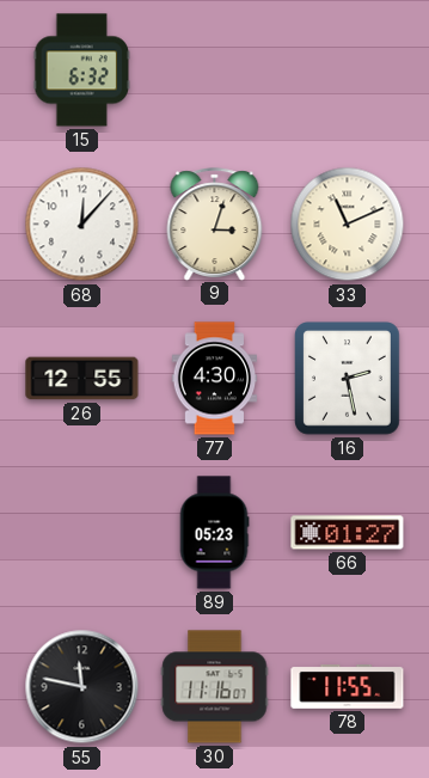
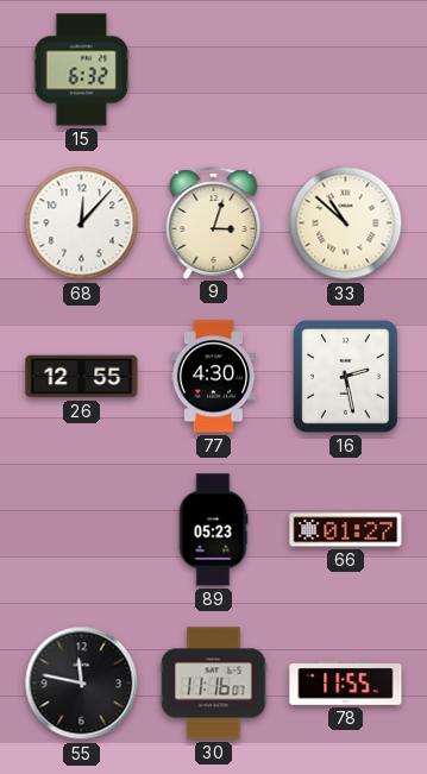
33: 11:11 -> 10:52 (346, 224)
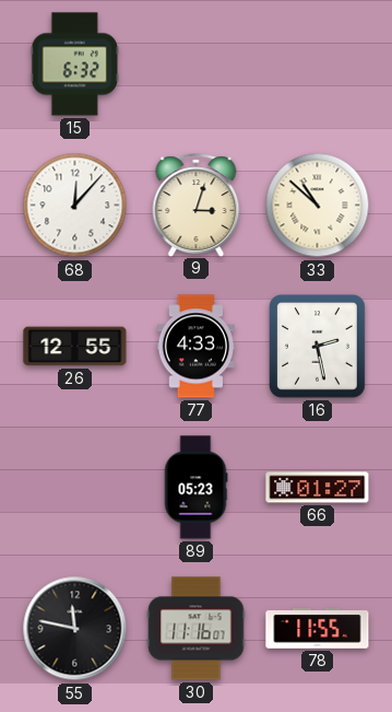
77: 4:30 -> 4:33 (197, 347)
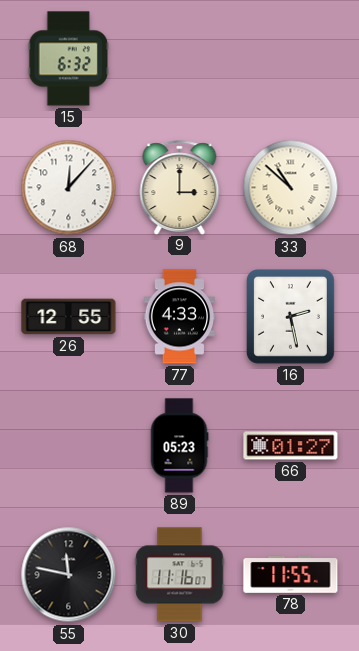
9: 3:03 -> 3:00 (180, 187)
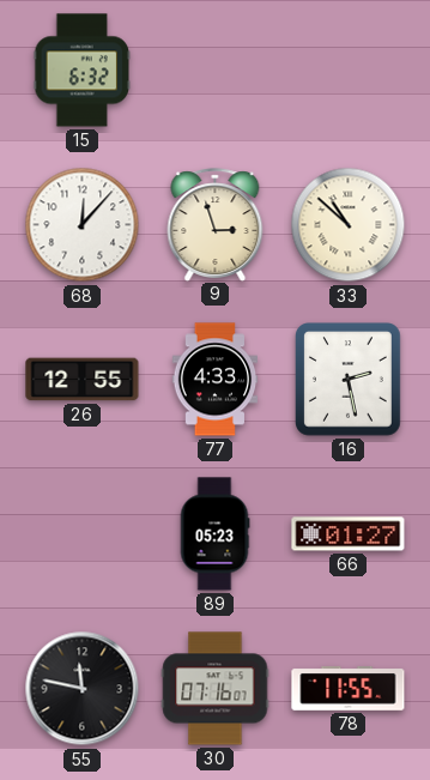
9: 3:00 -> 2:57 (216, 224)
30: 11:16 -> 07:16 (216, 689)
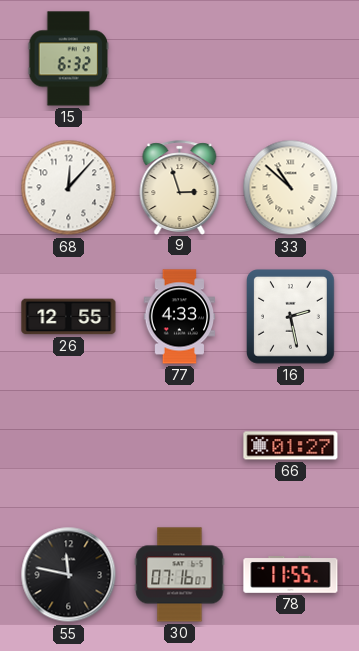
89: 05:23 -> none (214, 534)
